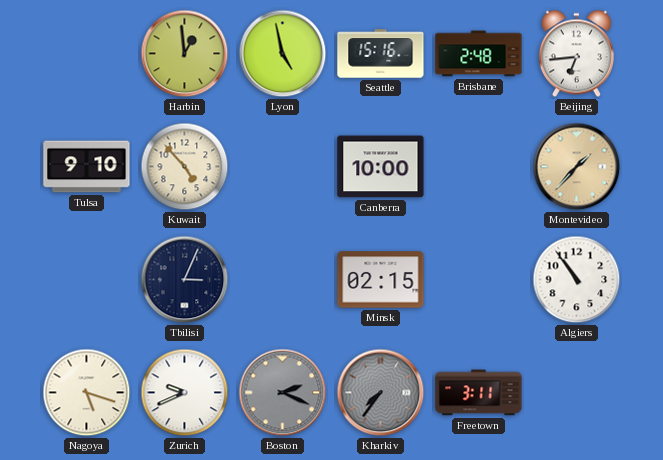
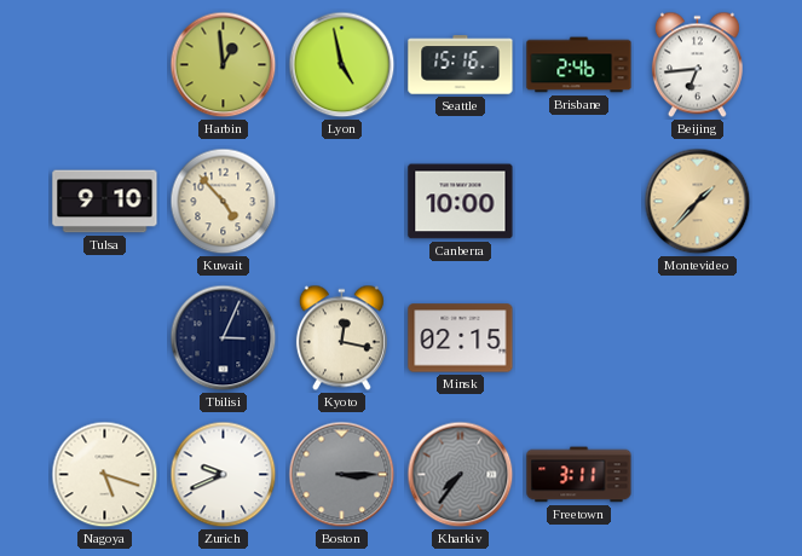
Brisbane: 2:48 -> 2:46 (579, 65)
Kyoto: none -> 12:17 (341, 338)
Algiers: 10:54 -> none (577, 280)
Boston: 2:19 -> 3:15 (342, 475)
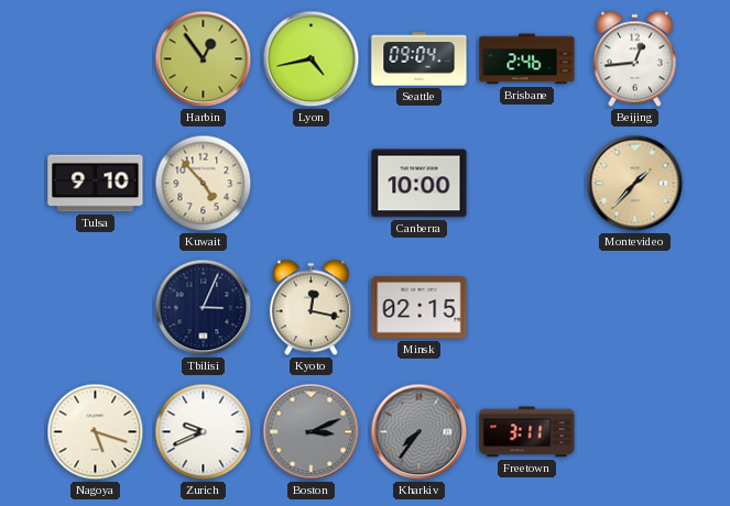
Harbin: 12:59 -> 12:54 (204, 59)
Lyon: 4:58 -> 4:43 (312, 59)
Seattle: 15:16 -> 09:04 (420, 59)
Beijing: 6:44 -> 12:44 (634, 59)
Boston: 3:15 -> 3:11 (312, 432)
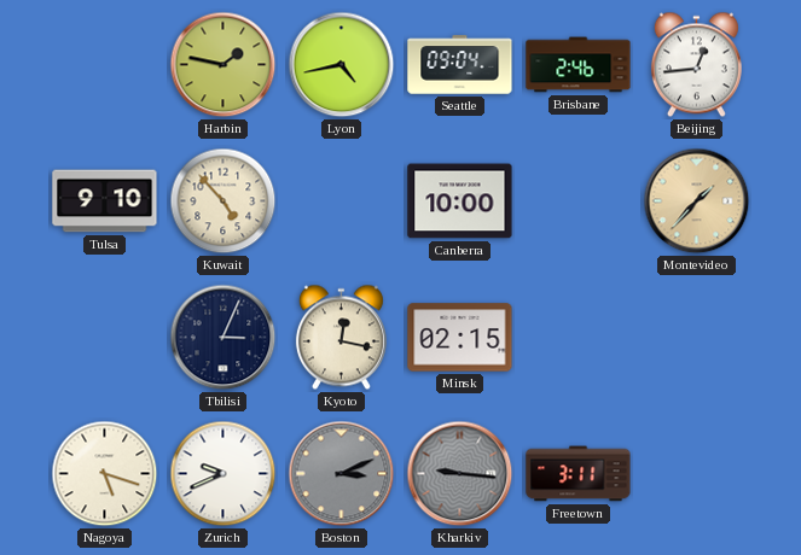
Harbin: 12:54 -> 1:47 (224, 65)
Kharkiv: 7:36 -> 9:16 (460, 474)
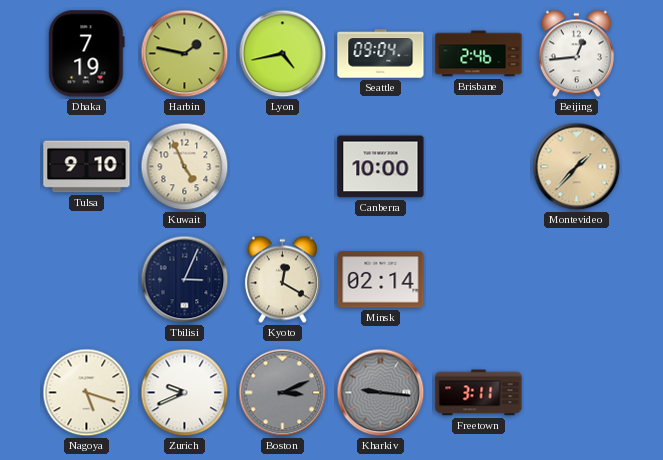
Dhaka: none -> 7:19 (87, 54)
Kuwait: 4:53 -> 4:56 (185, 167)
Kyoto: 12:17 -> 12:20 (282, 280)
Minsk: 02:15 -> 02:14 (381, 280)
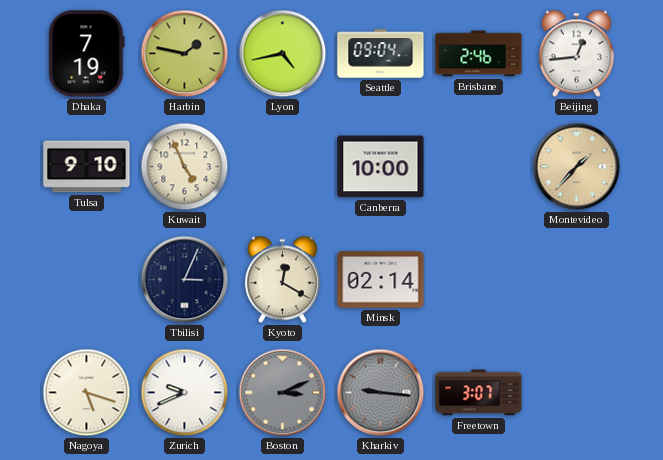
Freetown: 3:11 -> 3:07 (479, 393)
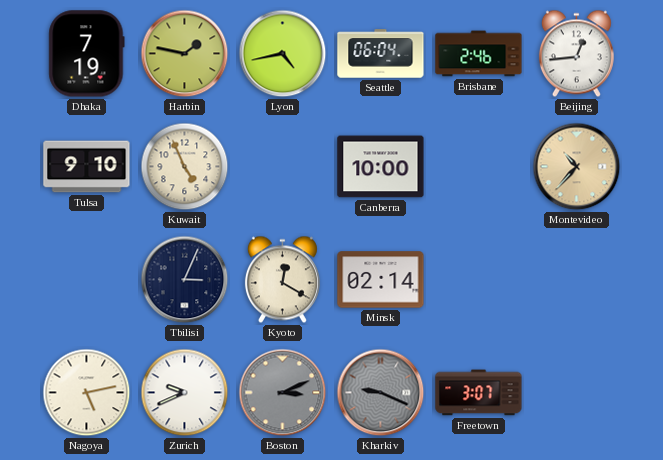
Seattle: 09:04 -> 06:04 (381, 54)
Montevideo: 1:37 -> 10:37 (577, 167)
Nagoya: 5:18 -> 5:13 (87, 393)
Kharkiv: 9:16 -> 9:19 (381, 393)
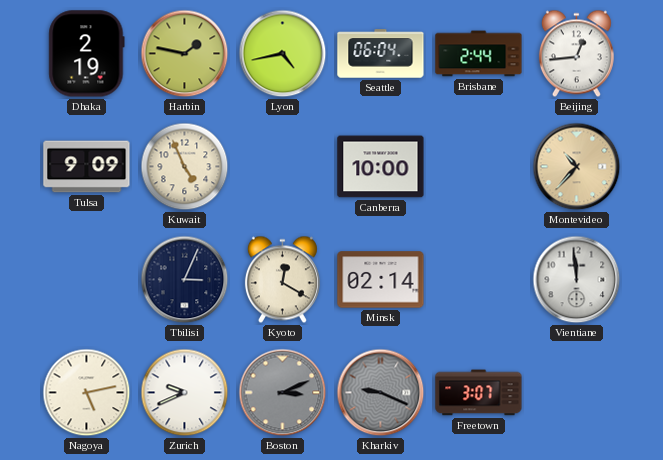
Dhaka: 7:19 -> 2:19 (87, 54)
Brisbane: 2:46 -> 2:44 (479, 54)
Tulsa: 9:10 -> 9:09 (87, 167)
Vientiane: none -> 11:59 (577, 280)
